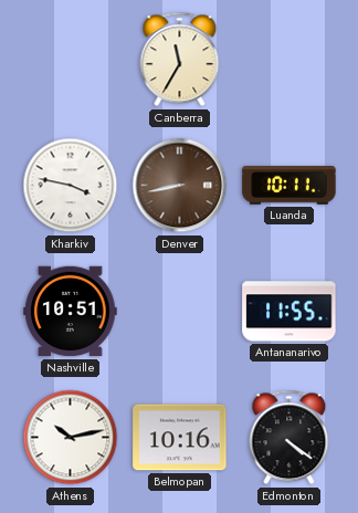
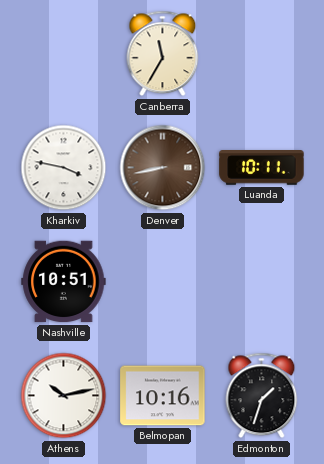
Antananarivo: 11:55 -> none (289, 312)
Edmonton: 4:21 -> 1:33 (262, 396)
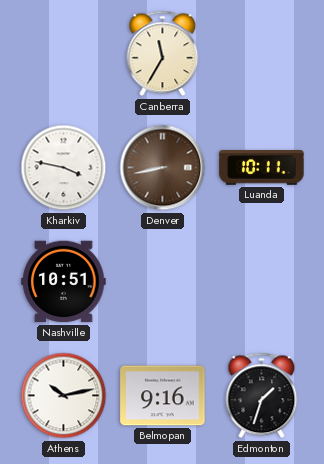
Belmopan: 10:16 -> 9:16 (163, 396)
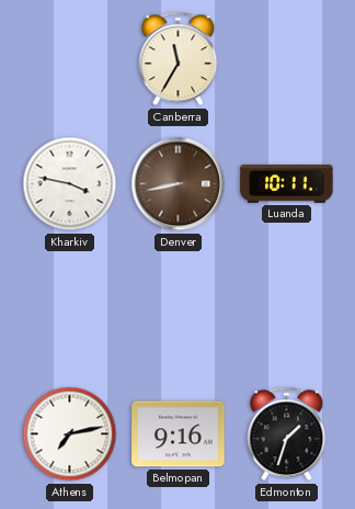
Nashville: 10:51 -> none (64, 282)
Athens: 10:13 -> 7:13 (70, 434)
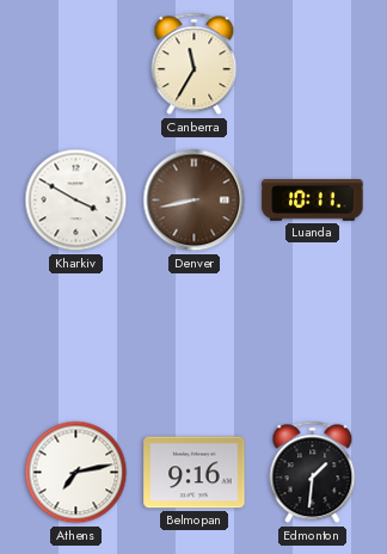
Kharkiv: 3:47 -> 3:50 (76, 201)
Edmonton: 1:33 -> 1:31 (313, 473)
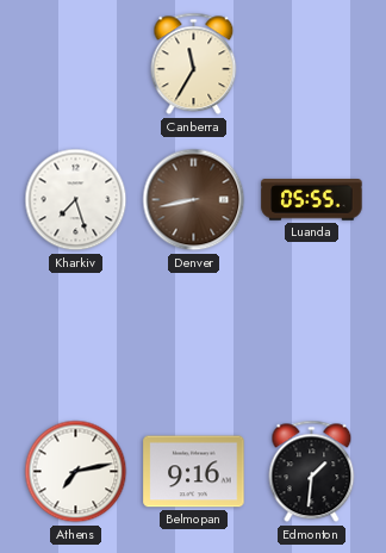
Kharkiv: 3:50 -> 7:27 (76, 200)
Luanda: 10:11 -> 05:55 (312, 200)
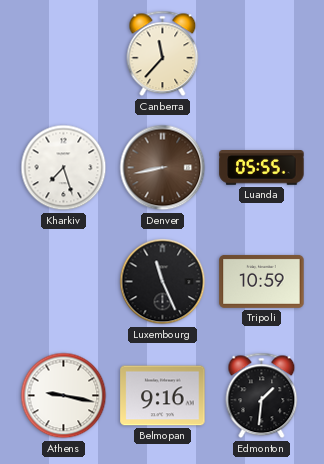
Canberra: 11:35 -> 11:37 (163, 54)
Luxembourg: none -> 11:26 (163, 282)
Tripoli: none -> 10:59 (262, 281)
Athens: 7:13 -> 9:17 (64, 396)
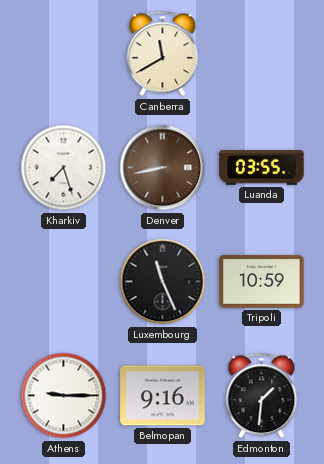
Canberra: 11:37 -> 11:40 (163, 54)
Luanda: 05:55 -> 03:55 (262, 168)
Athens: 9:17 -> 9:15 (64, 396)
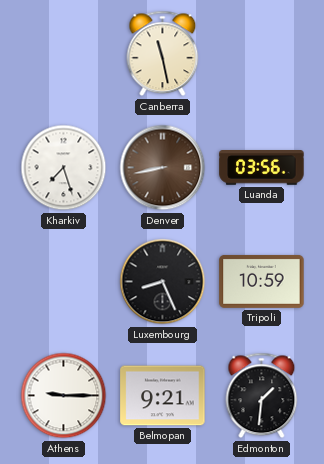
Canberra: 11:40 -> 11:28 (163, 54)
Luanda: 03:55 -> 03:56 (262, 168)
Luxembourg: 11:26 -> 8:26 (163, 282)
Belmopan: 9:16 -> 9:21 (163, 396)
